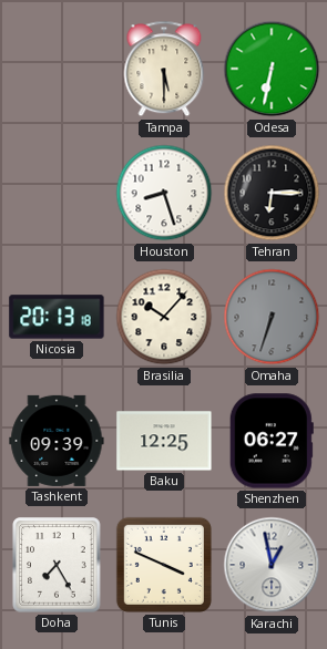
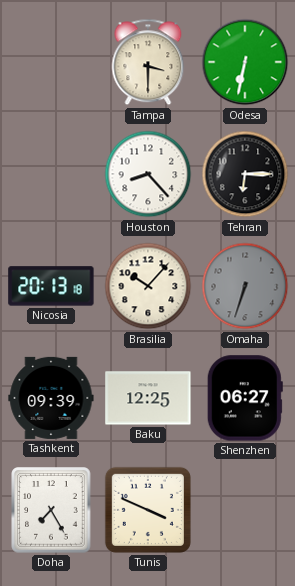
Tampa: 5:30 -> 3:30 (148, 62)
Houston: 8:27 -> 8:23 (148, 174)
Karachi: 12:58 -> none (272, 565)
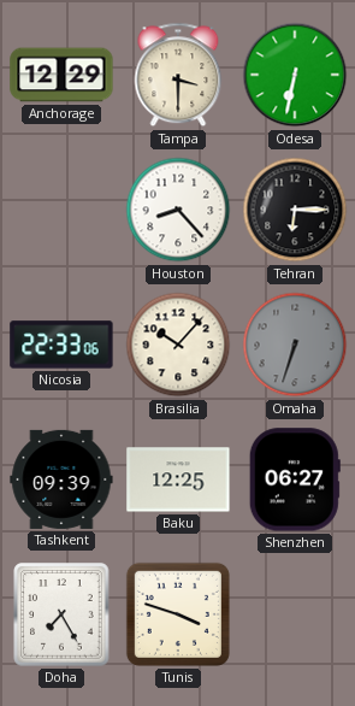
Anchorage: none -> 12:29 (61, 75)
Nicosia: 20:13 -> 22:33 (61, 345)
Tunis: 3:49 -> 3:48 (178, 614)
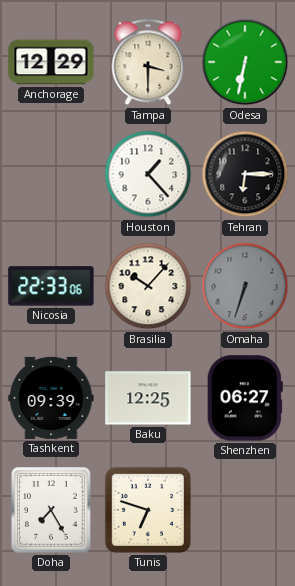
Houston: 8:23 -> 1:23 (148, 174)
Tunis: 3:48 -> 6:48 (148, 510)
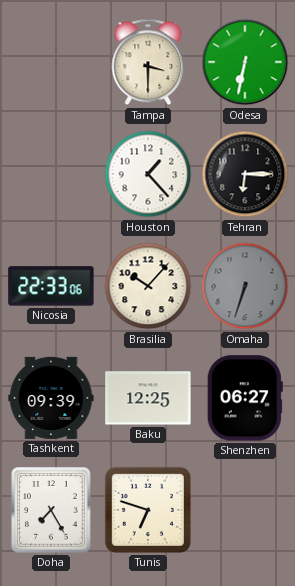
Anchorage: 12:29 -> none (51, 62)
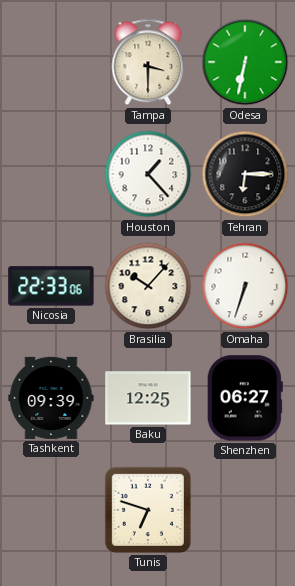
Omaha dial: grey -> white (245, 286)
Doha: 7:25 -> none (51, 510)
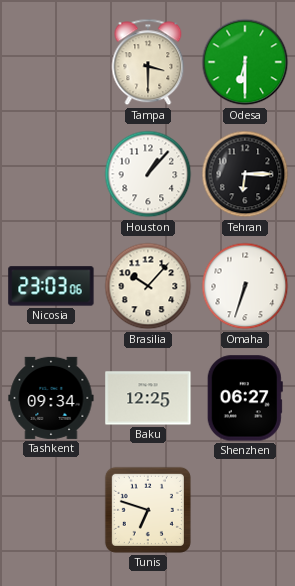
Odesa: 6:32 -> 6:30 (245, 62)
Houston: 1:23 -> 1:07 (148, 174)
Nicosia: 22:33 -> 23:03 (51, 286)
Tashkent: 09:39 -> 09:34 (51, 398)
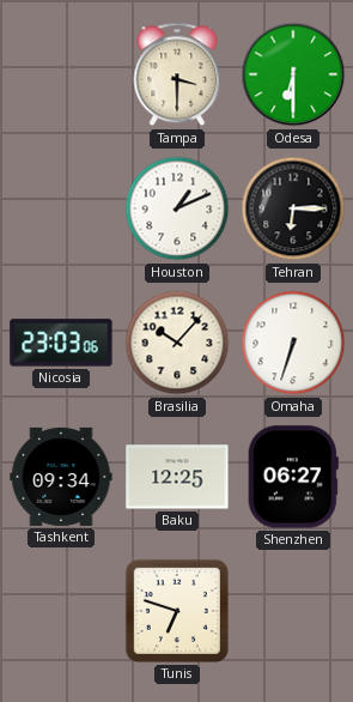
Houston: 1:07 -> 1:11 (177, 208)
